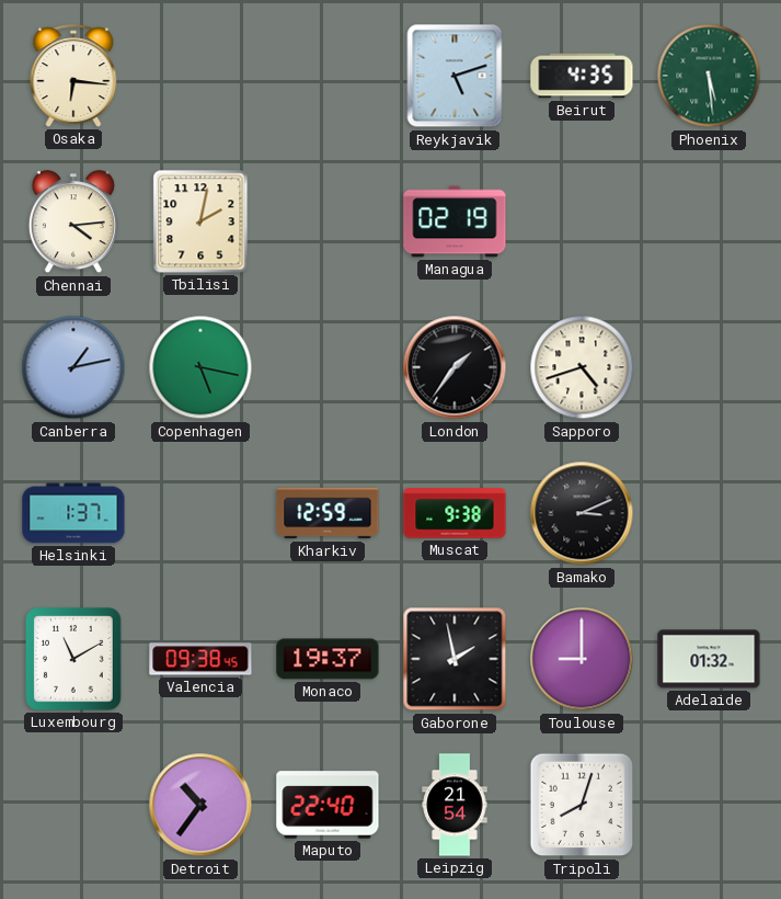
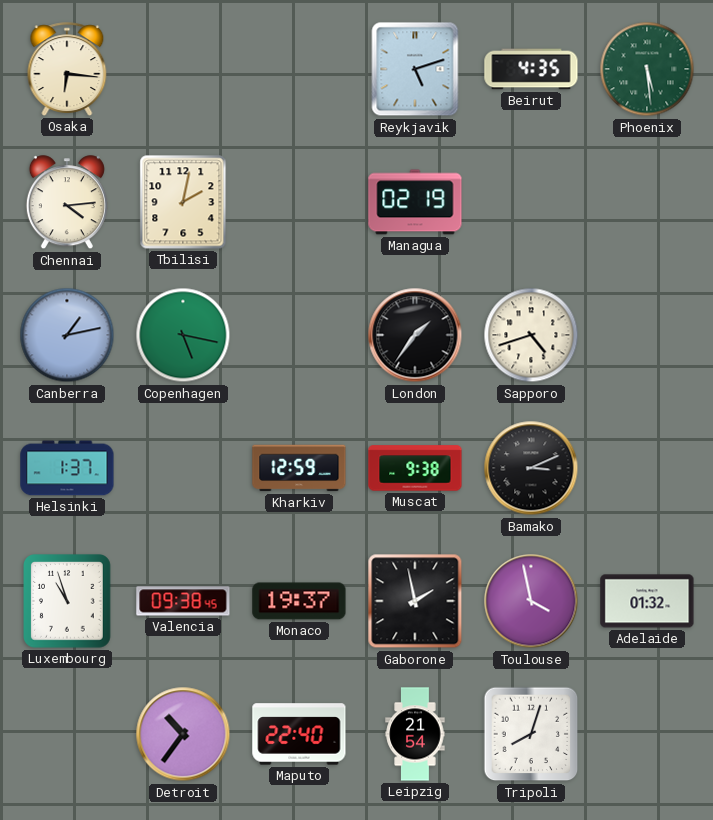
Luxembourg: 11:10 -> 10:57 (68, 602)
Toulouse: 9:00 -> 3:58 (531, 601)
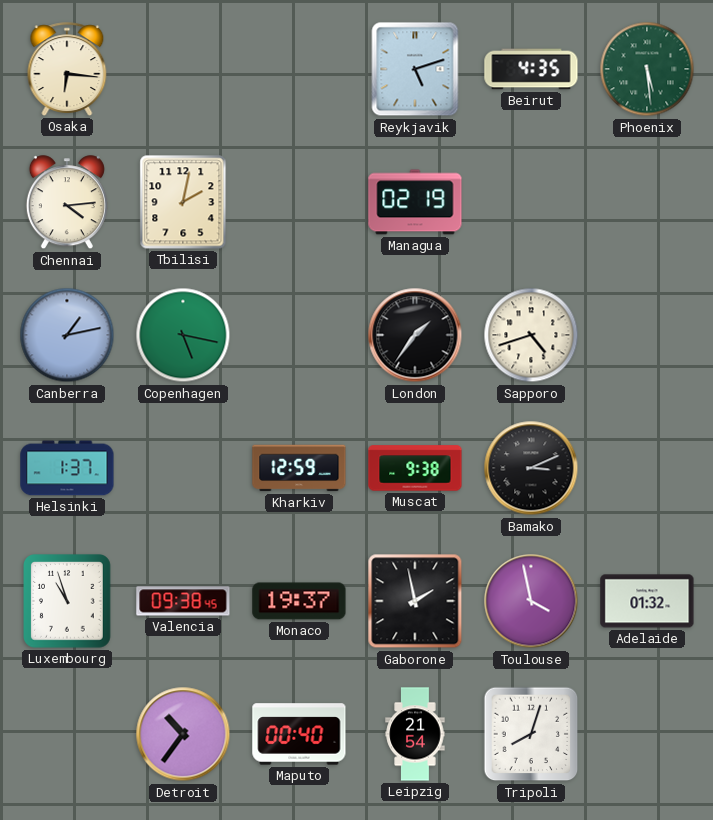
Maputo: 22:40 -> 00:40 (299, 734)
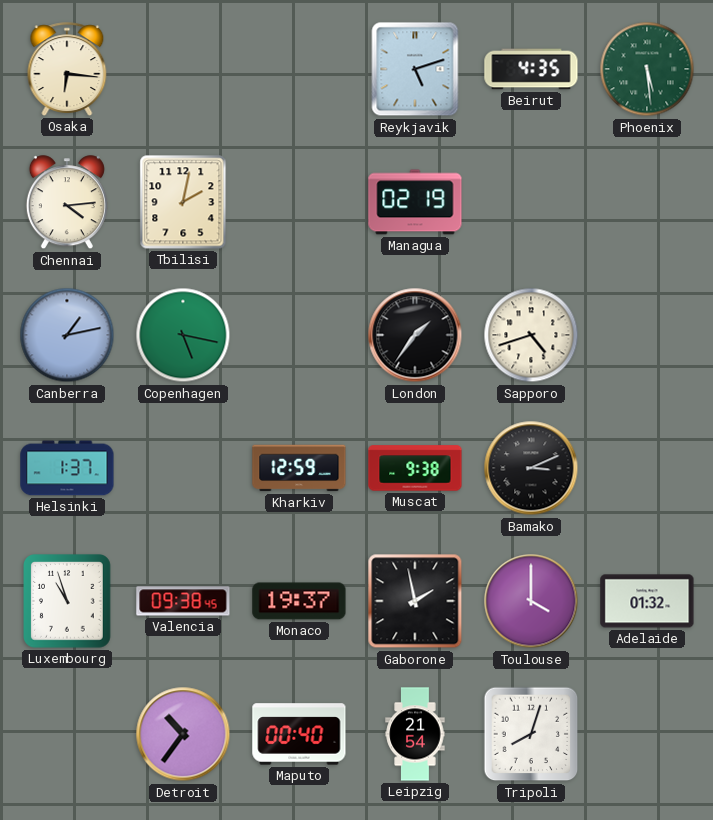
Toulouse: 3:58 -> 4:00 (531, 601)
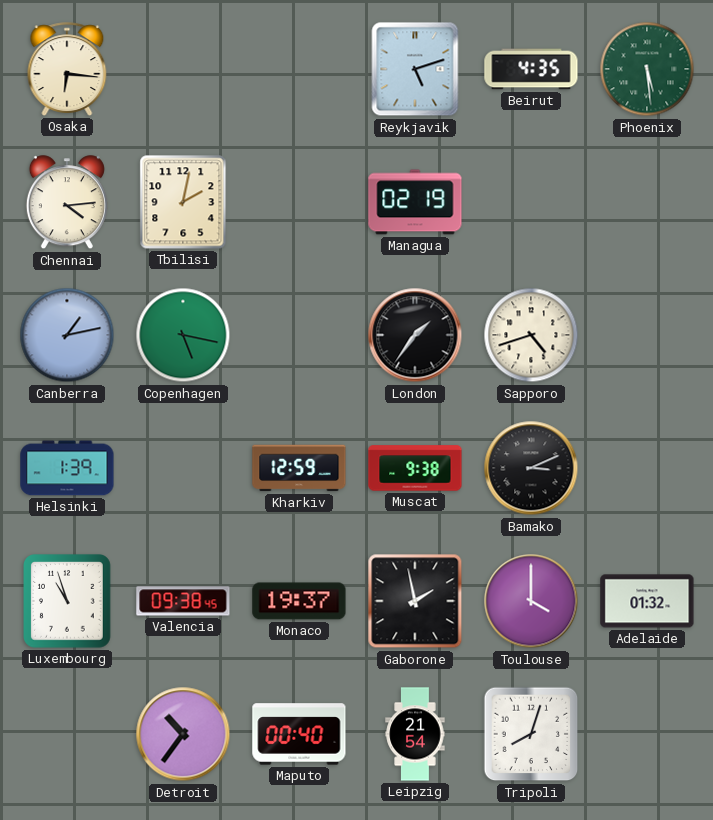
Helsinki: 1:37 -> 1:39 (67, 468)
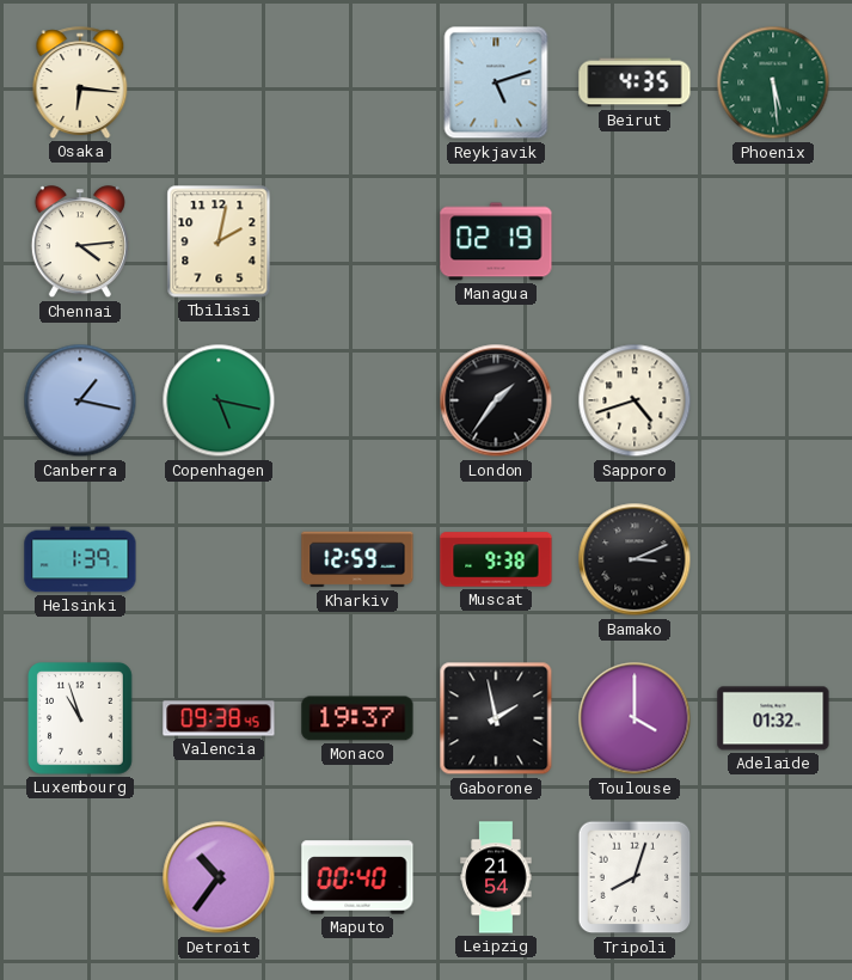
Canberra: 1:13 -> 1:17 (80, 400)
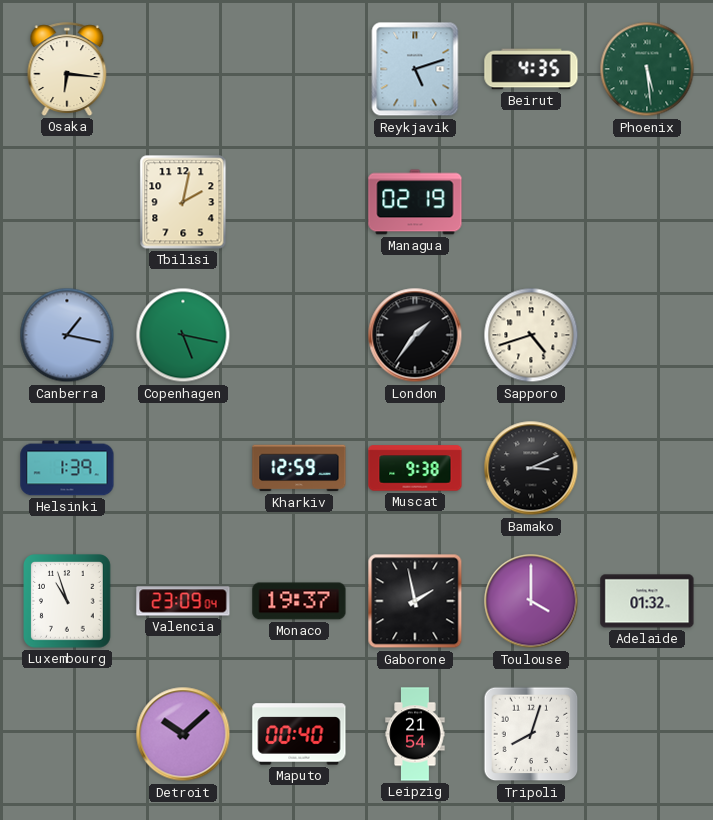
Chennai: 4:14 -> none (80, 243)
Valencia: 09:38 -> 23:09 (183, 601)
Detroit: 10:36 -> 10:08 (183, 734)
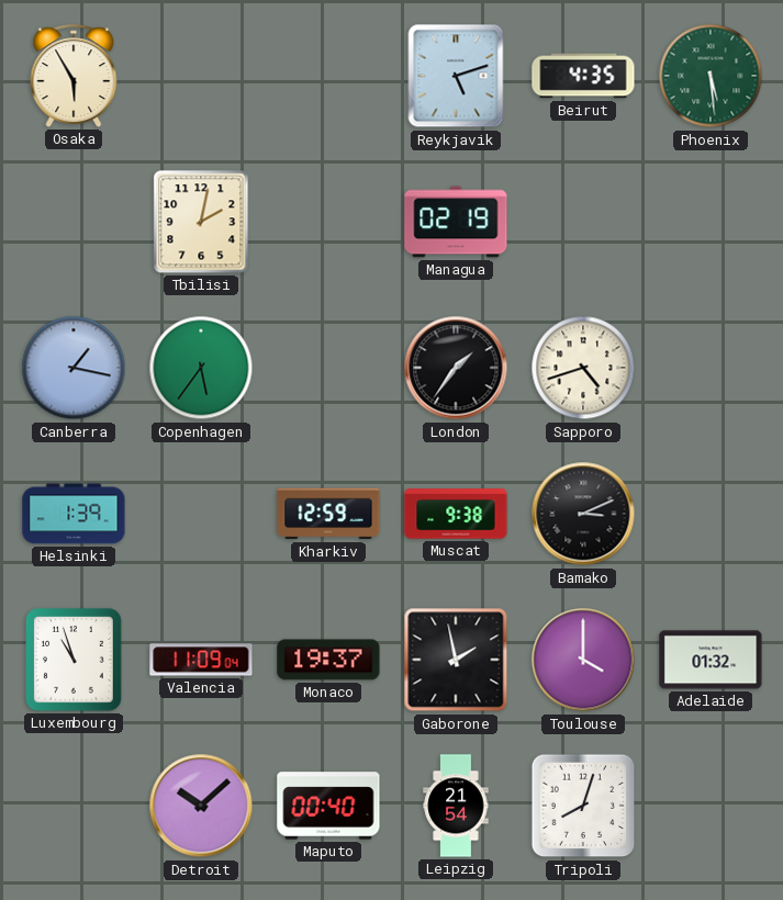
Osaka: 6:16 -> 5:55 (74, 76)
Copenhagen: 5:17 -> 5:36 (201, 368)
Valencia: 23:09 -> 11:09 (201, 660)
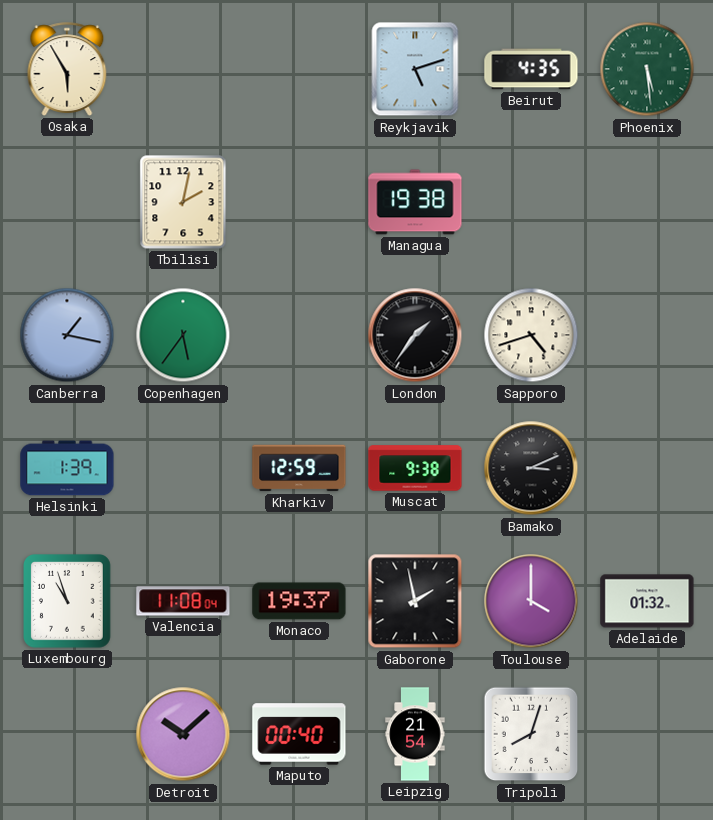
Managua: 02:19 -> 19:38 (415, 202)
Valencia: 11:09 -> 11:08 (183, 601)
